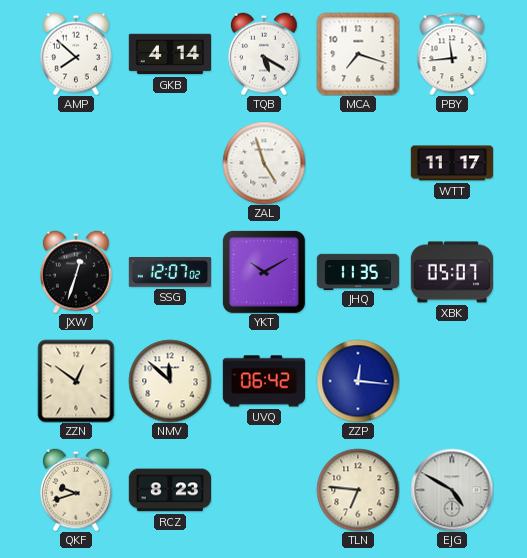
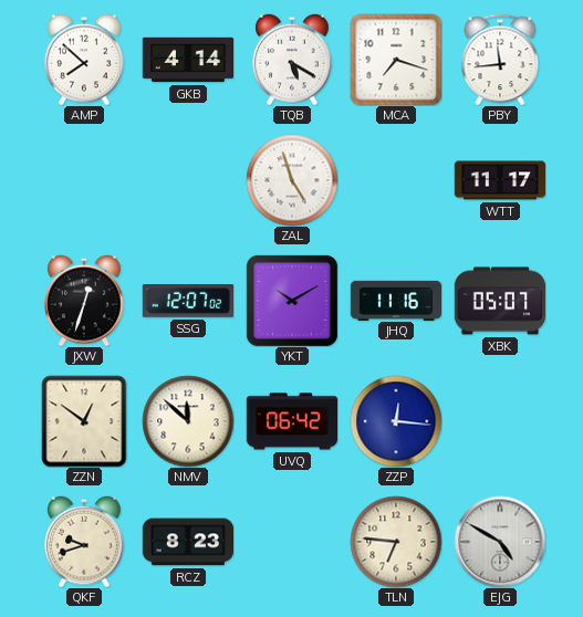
JHQ: 11:35 -> 11:16 (396, 300)
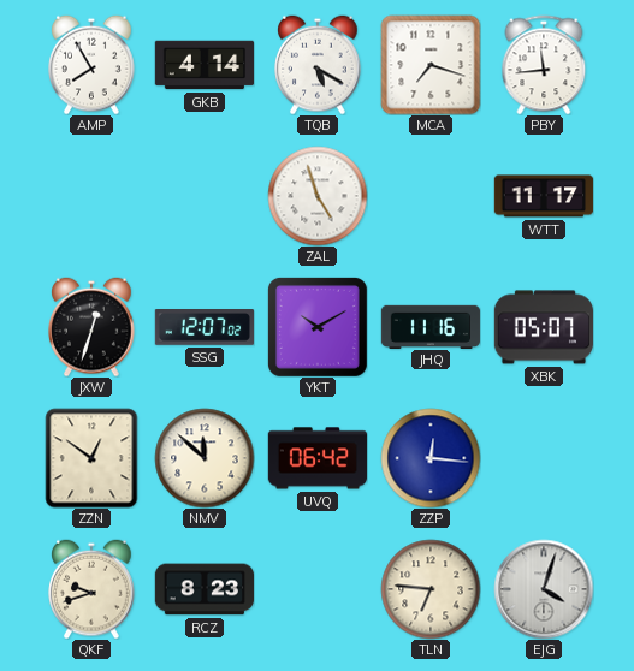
AMP: 7:52 -> 7:55 (91, 65)
EJG: 4:50 -> 4:03 (544, 589)
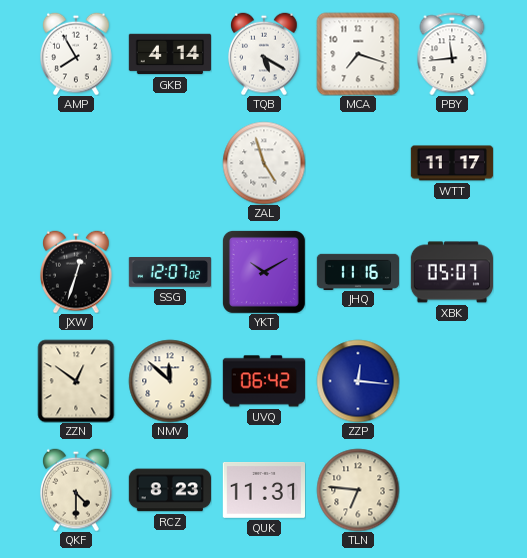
QKF: 9:42 -> 4:30 (76, 490)
QUK: none -> 11:31 (263, 491)
EJG: 4:03 -> none (544, 589)
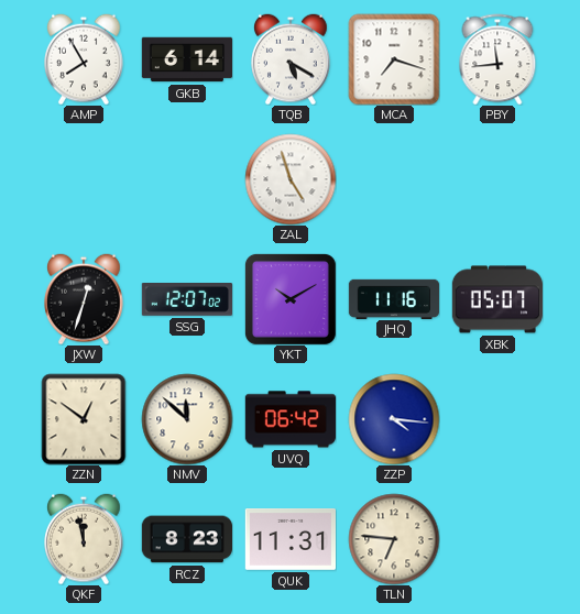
GKB: 4:14 -> 6:14 (186, 59)
WTT: 11:17 -> none (452, 163)
ZZP: 12:16 -> 4:16 (394, 419)
QKF: 4:30 -> 11:58 (84, 539)
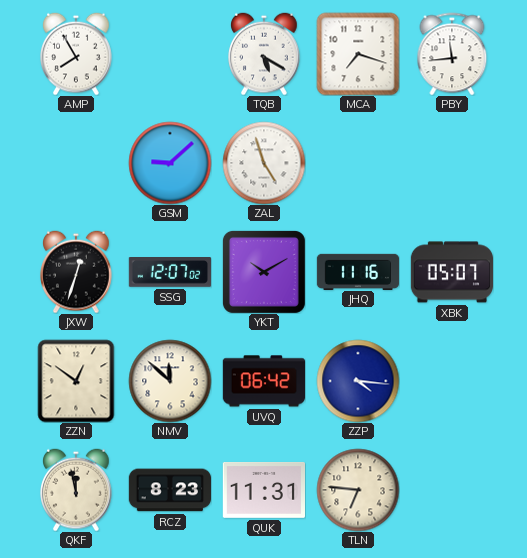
GKB: 6:14 -> none (186, 59)
GSM: none -> 9:08 (170, 163)
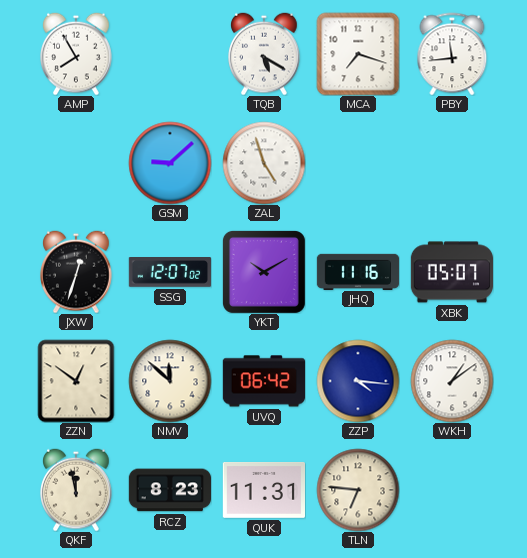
WKH: none -> 1:09 (452, 381)
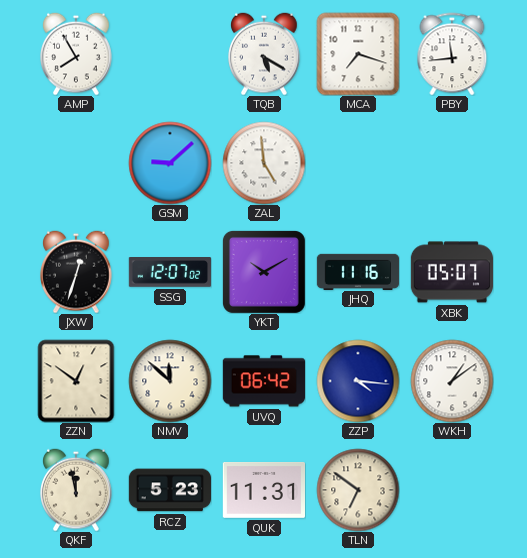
ZAL: 4:57 -> 4:59 (264, 163)
RCZ: 8:23 -> 5:23 (169, 490)
TLN: 6:46 -> 6:51 (358, 490)
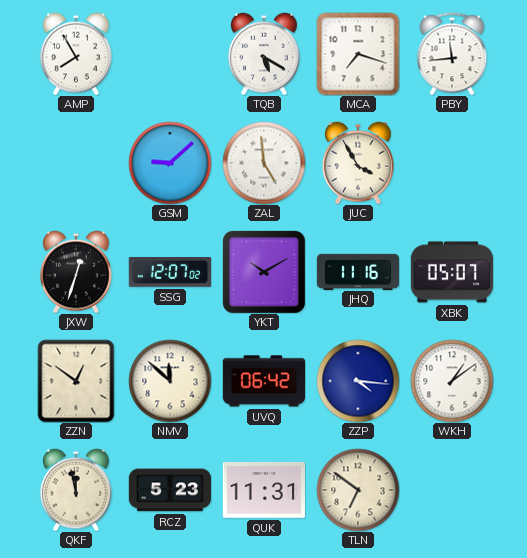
JUC: none -> 3:55 (358, 163)
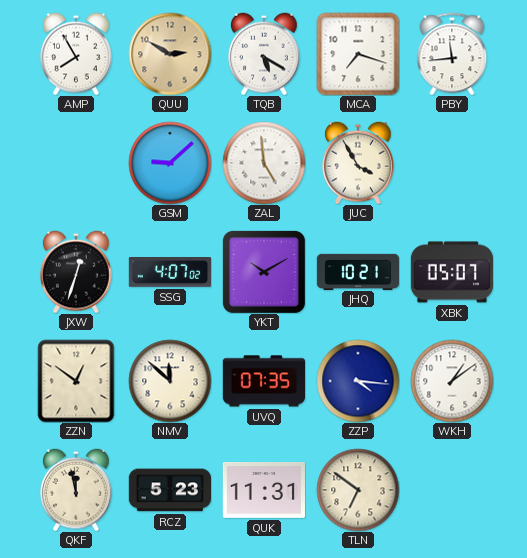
QUU: none -> 2:50 (170, 54)
SSG: 12:07 -> 4:07 (169, 272)
JHQ: 11:16 -> 10:21 (358, 271)
UVQ: 06:42 -> 07:35 (264, 381)
